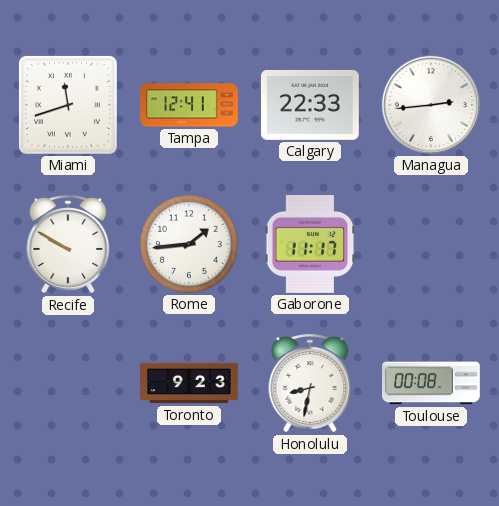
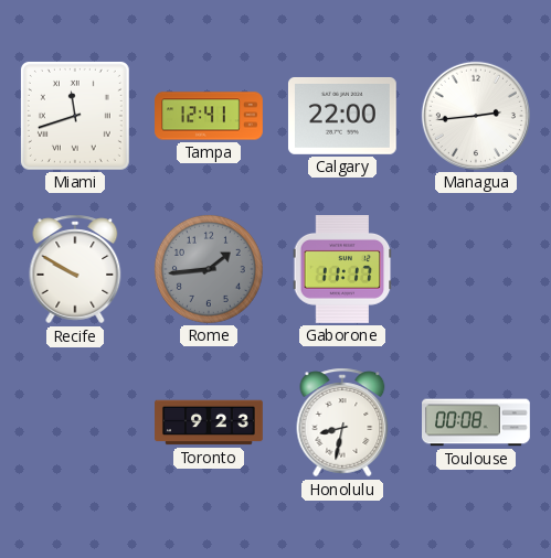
Calgary: 22:33 -> 22:00 (342, 116)
Rome dial: white -> grey (209, 269)
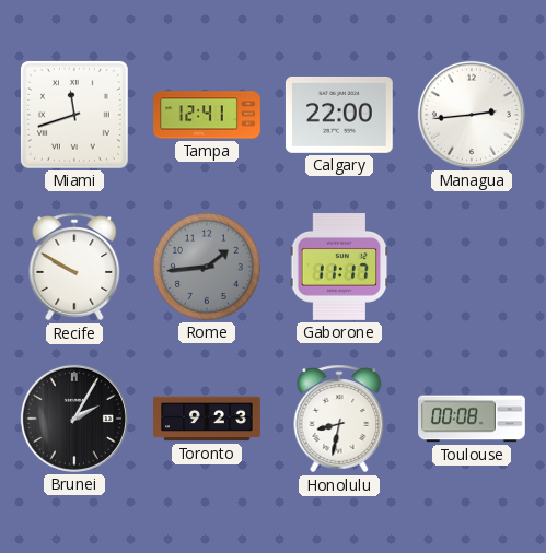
Brunei: none -> 2:05 (74, 419)
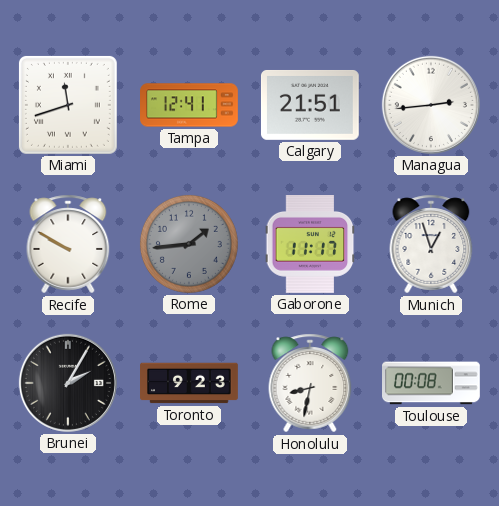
Calgary: 22:00 -> 21:51 (310, 105)
Munich: none -> 12:57 (431, 244)
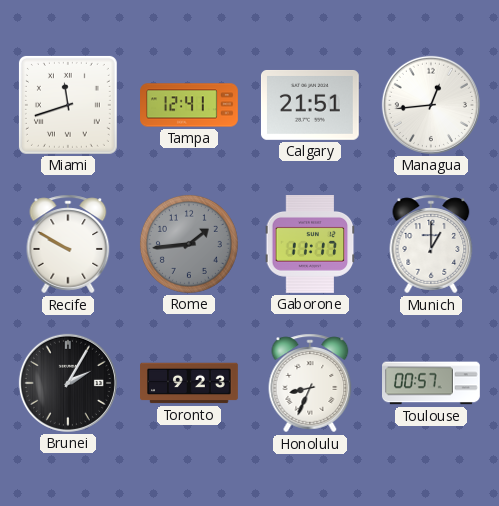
Managua: 2:44 -> 12:44 (431, 105)
Munich: 12:57 -> 1:00 (431, 244)
Honolulu: 8:32 -> 8:34 (310, 383)
Toulouse: 00:08 -> 00:57 (432, 383)
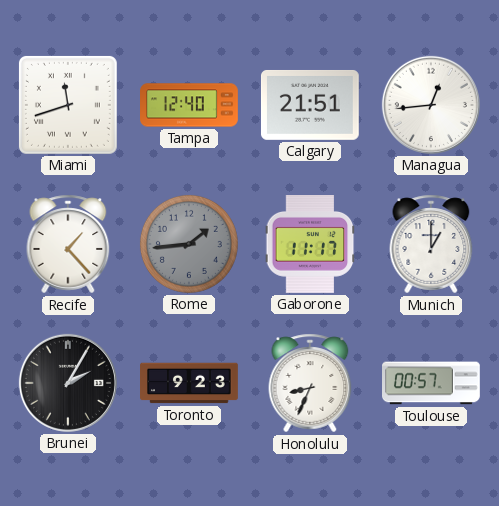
Tampa: 12:41 -> 12:40 (189, 105)
Recife: 9:50 -> 1:23 (68, 244)
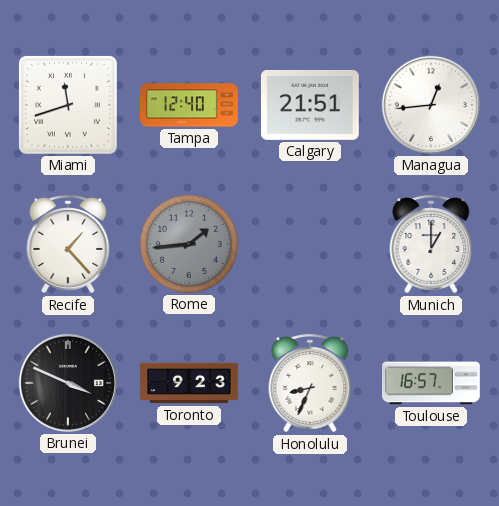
Gaborone: 11:17 -> none (310, 245)
Brunei: 2:05 -> 3:49 (68, 383)
Toulouse: 00:57 -> 16:57 (432, 383)
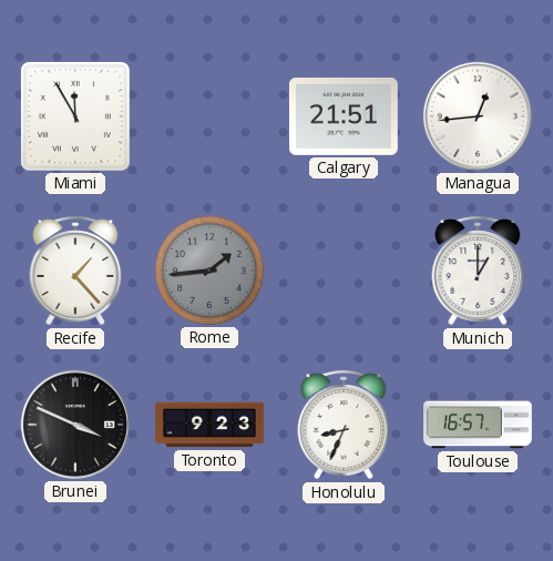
Miami: 11:42 -> 11:55 (75, 116)
Tampa: 12:40 -> none (189, 105)
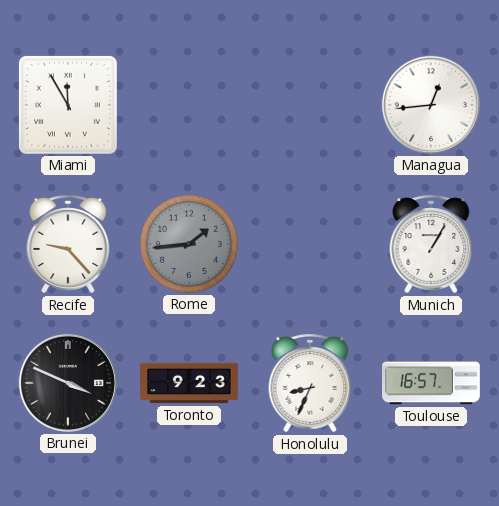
Calgary: 21:51 -> none (344, 116)
Recife: 1:23 -> 9:23 (68, 244)
Munich: 1:00 -> 1:05 (431, 244)
